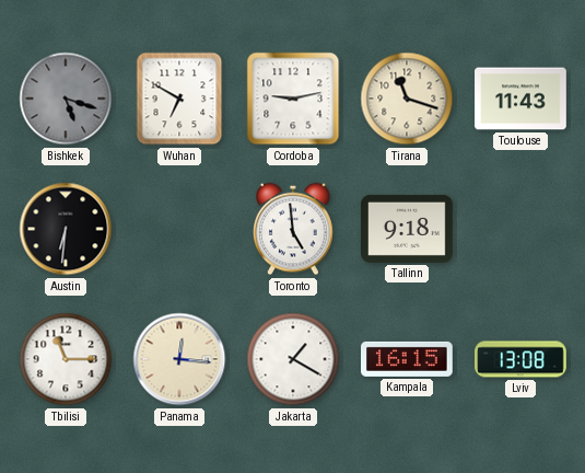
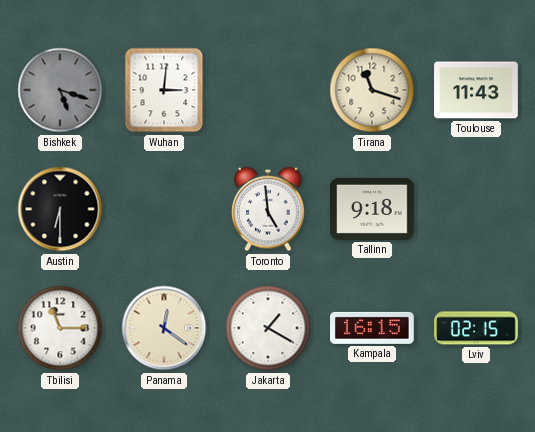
Wuhan: 6:50 -> 3:01 (164, 90)
Cordoba: 9:13 -> none (293, 99)
Austin: 6:31 -> 6:30 (60, 209)
Panama: 12:16 -> 12:21 (164, 328)
Lviv: 13:08 -> 02:15 (476, 328)
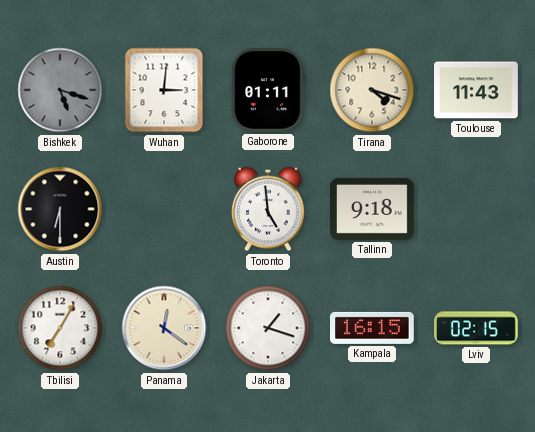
Gaborone: none -> 01:11 (268, 91)
Tirana: 11:18 -> 4:18 (372, 90)
Tbilisi: 11:15 -> 7:05 (60, 328)
Jakarta: 1:20 -> 1:18 (268, 328)
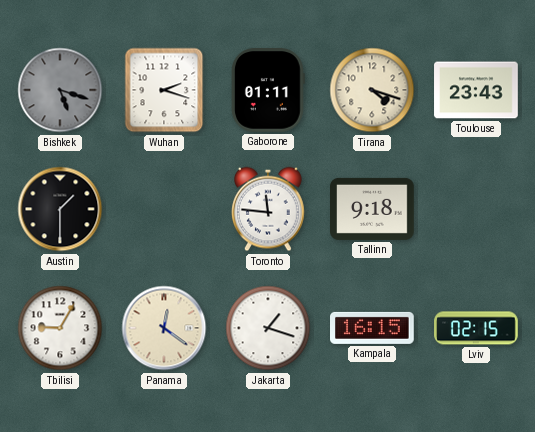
Wuhan: 3:01 -> 2:18 (164, 90)
Toulouse: 11:43 -> 23:43 (476, 90)
Austin: 6:30 -> 1:30 (60, 209)
Toronto: 4:59 -> 11:46 (269, 209)
Tbilisi: 7:05 -> 9:05 (60, 328)
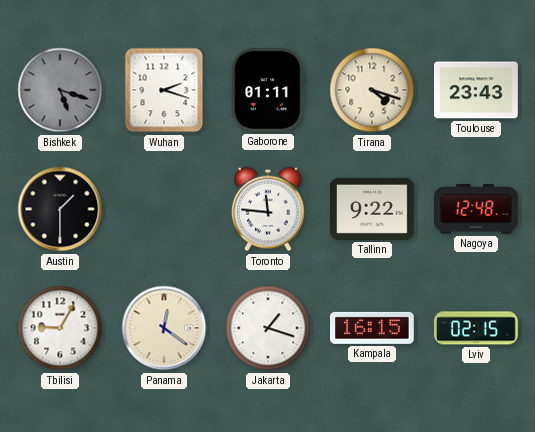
Tallinn: 9:18 -> 9:22 (372, 209)
Nagoya: none -> 12:48 (477, 209)
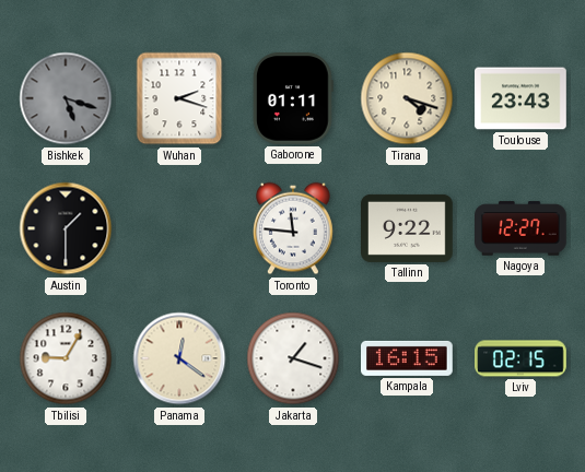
Nagoya: 12:48 -> 12:27 (522, 228)
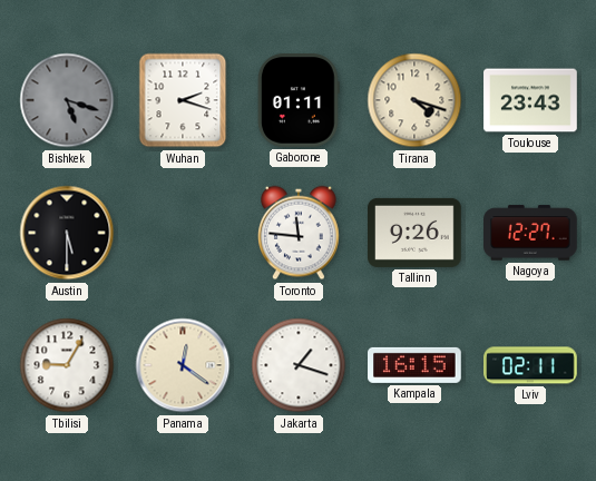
Austin: 1:30 -> 5:30 (67, 233)
Tallinn: 9:22 -> 9:26 (414, 233)
Lviv: 02:15 -> 02:11 (530, 365)
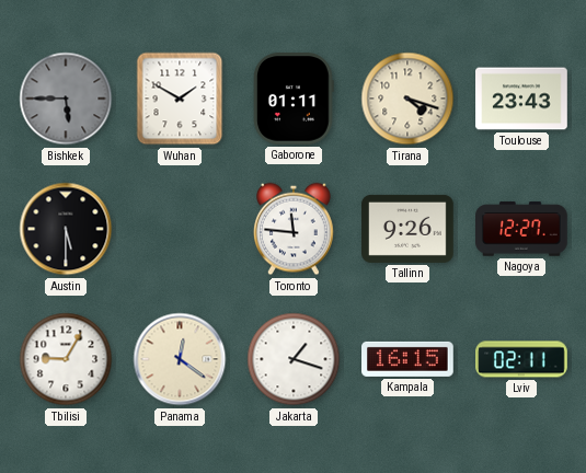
Bishkek: 5:18 -> 5:45 (66, 99)
Wuhan: 2:18 -> 1:50 (180, 99)
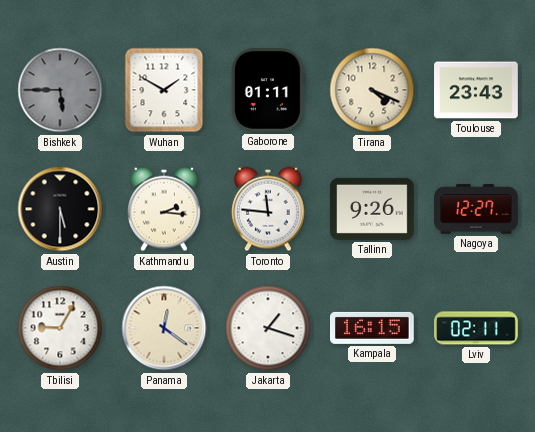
Tirana: 4:18 -> 4:19 (372, 90)
Kathmandu: none -> 2:16 (165, 209)
